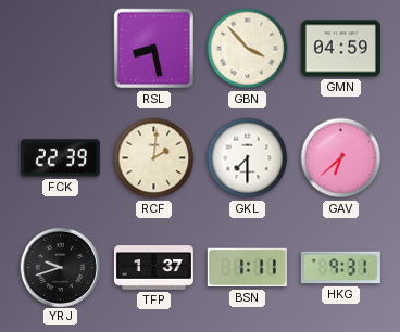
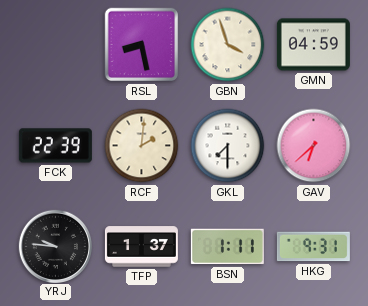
GBN: 3:53 -> 3:57 (228, 45)
YRJ: 9:42 -> 9:46 (55, 246)
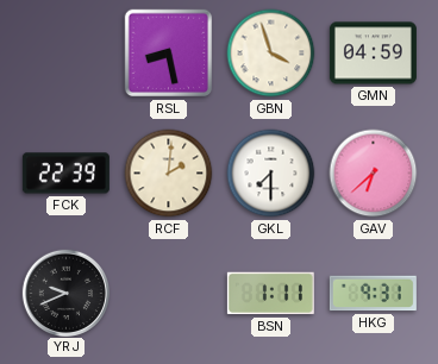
YRJ: 9:46 -> 9:41 (65, 293)
TFP: 1:37 -> none (141, 247)
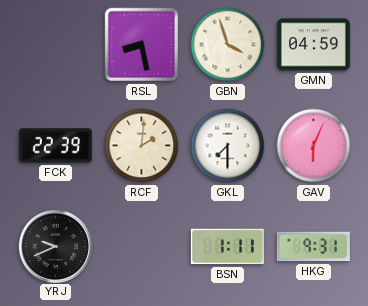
GAV: 6:38 -> 6:04 (314, 146)
